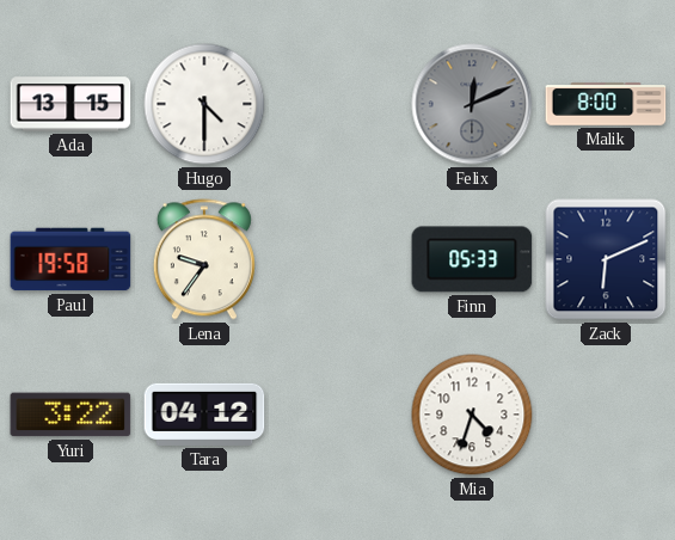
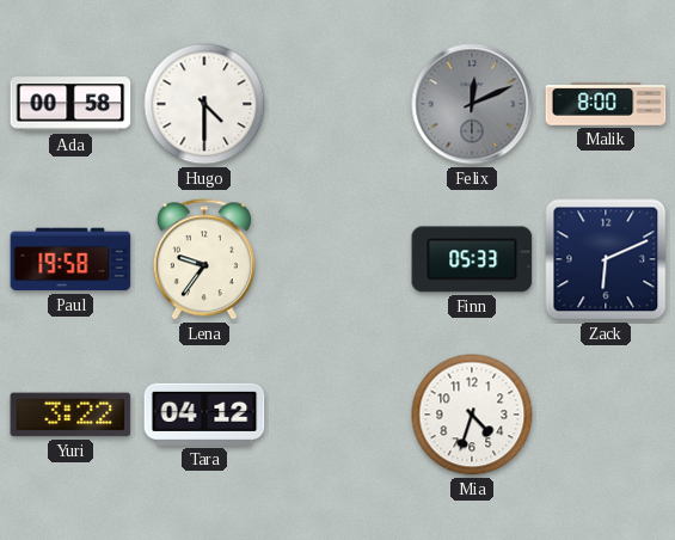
Ada: 13:15 -> 00:58 (70, 104)
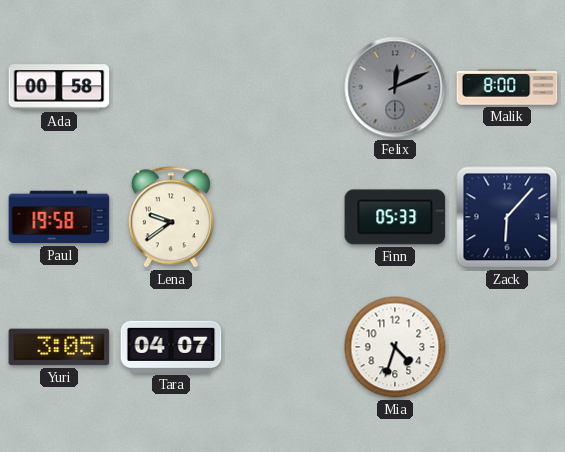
Hugo: 4:30 -> none (204, 104)
Lena: 9:36 -> 9:39 (171, 217)
Zack: 6:11 -> 6:07 (507, 217)
Yuri: 3:22 -> 3:05 (59, 347)
Tara: 04:12 -> 04:07 (171, 347)
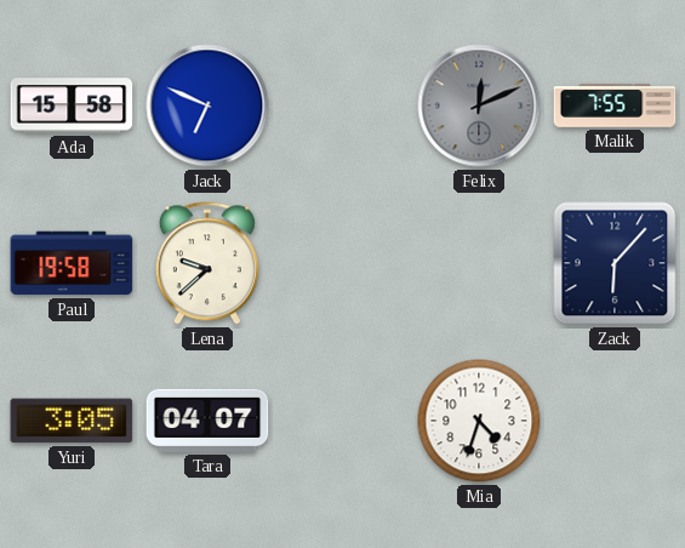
Ada: 00:58 -> 15:58 (72, 105)
Jack: none -> 6:49 (207, 105)
Malik: 8:00 -> 7:55 (615, 105)
Lena: 9:39 -> 9:38 (207, 263)
Finn: 05:33 -> none (395, 217)
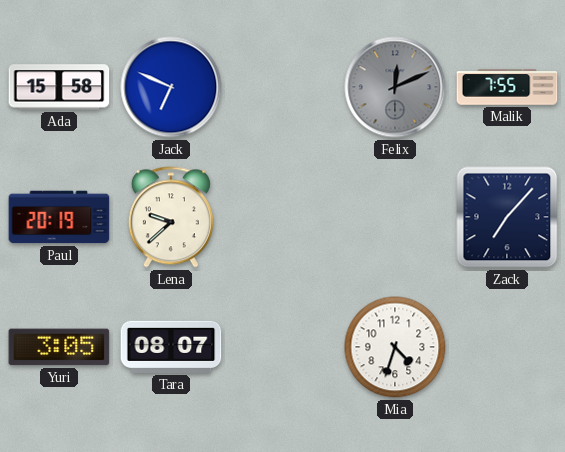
Paul: 19:58 -> 20:19 (59, 217)
Zack: 6:07 -> 7:07 (507, 217)
Tara: 04:07 -> 08:07 (171, 347)
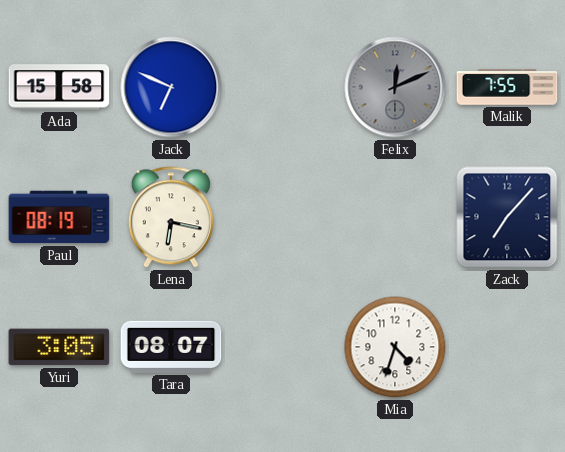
Paul: 20:19 -> 08:19 (59, 217)
Lena: 9:38 -> 6:17 (171, 217)
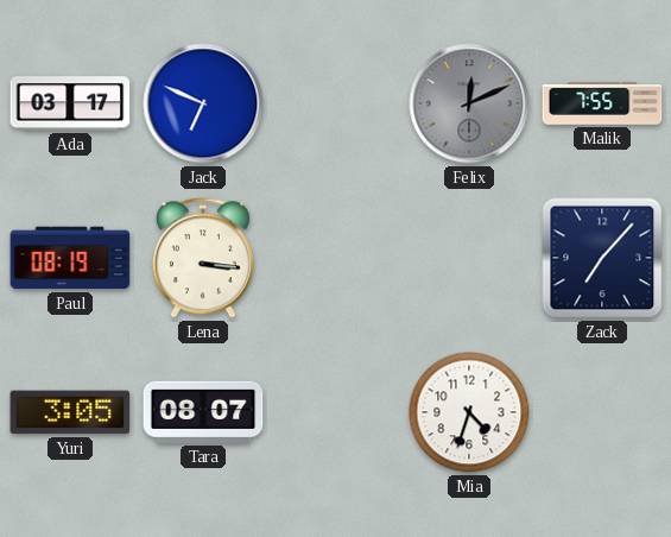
Ada: 15:58 -> 03:17 (70, 103)
Lena: 6:17 -> 3:16 (203, 258)
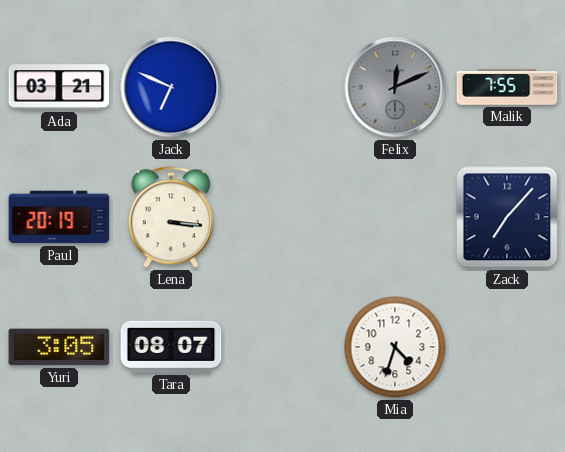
Ada: 03:17 -> 03:21 (59, 87)
Paul: 08:19 -> 20:19 (59, 217)
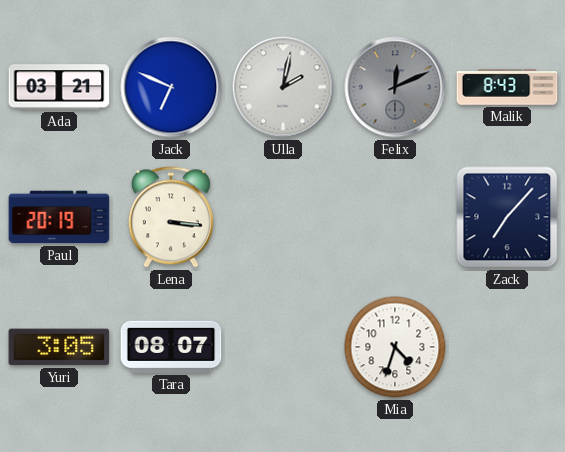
Ulla: none -> 2:02 (283, 87)
Malik: 7:55 -> 8:43 (507, 87)
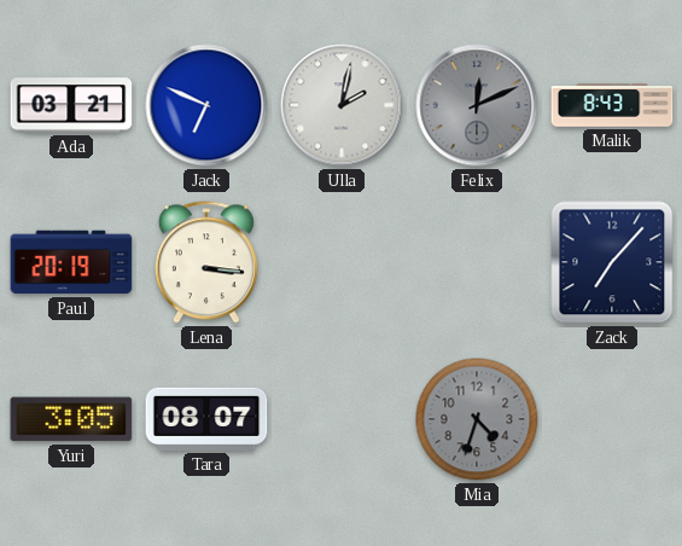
Mia dial: white -> grey (477, 419)
